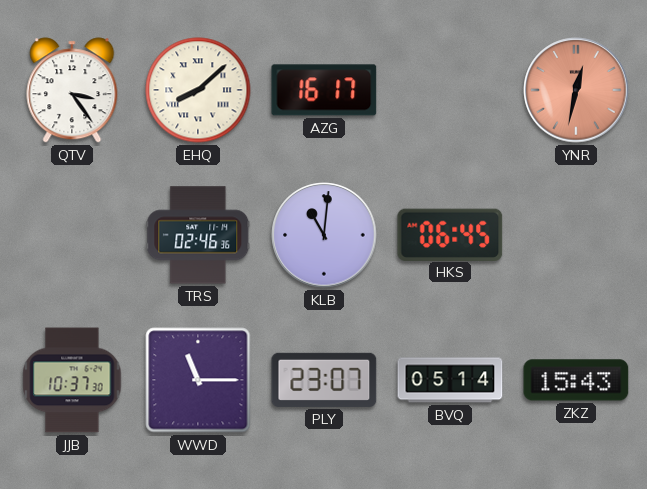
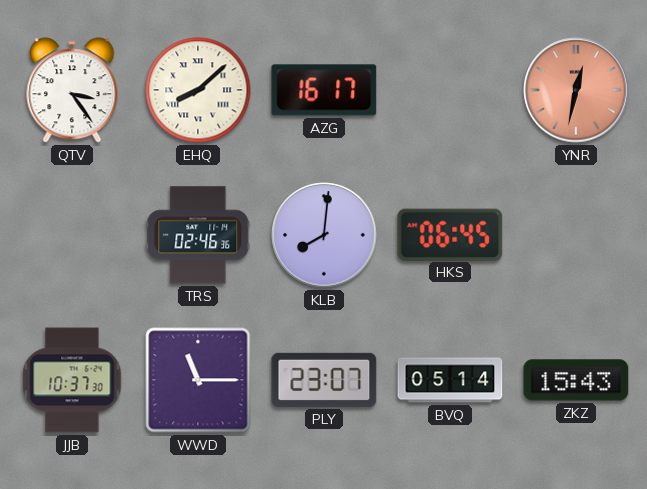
KLB: 11:01 -> 8:01 (324, 235)
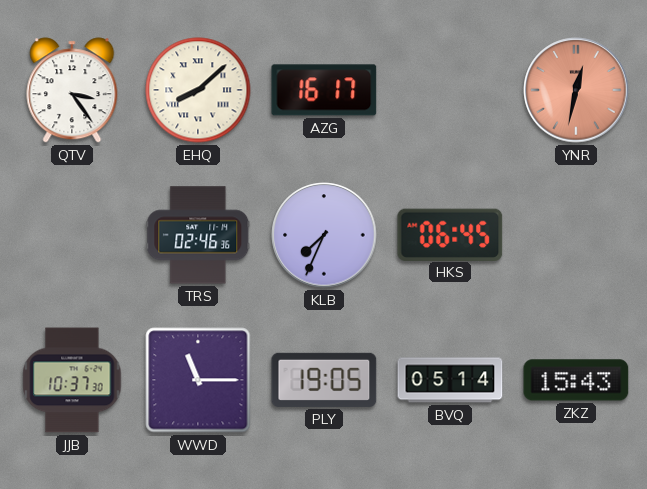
KLB: 8:01 -> 7:34 (324, 235)
PLY: 23:07 -> 19:05 (324, 380)
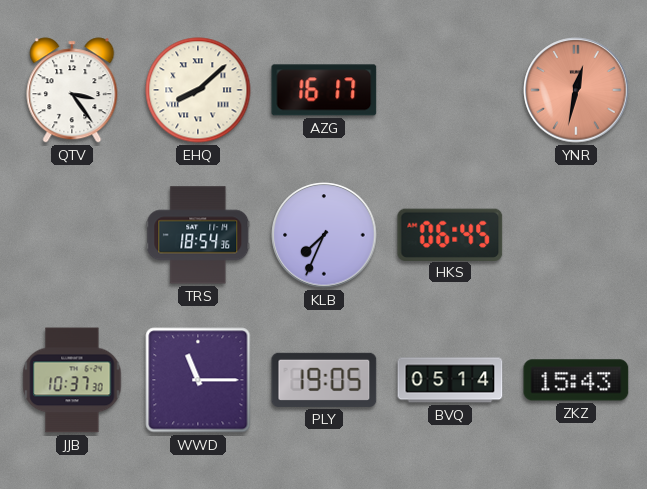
TRS: 02:46 -> 18:54 (198, 235)
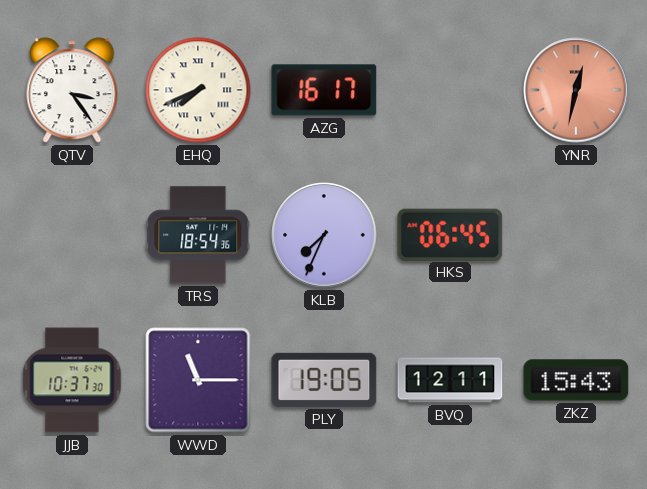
EHQ: 8:08 -> 7:41 (198, 90)
BVQ: 05:14 -> 12:11 (450, 380)
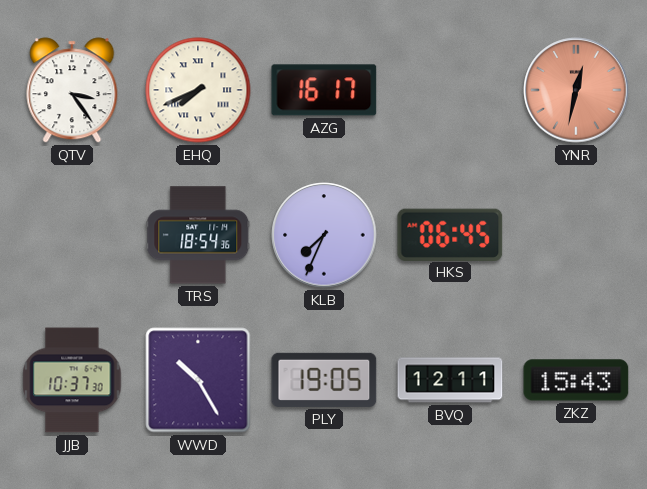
WWD: 11:15 -> 10:25 (198, 380)
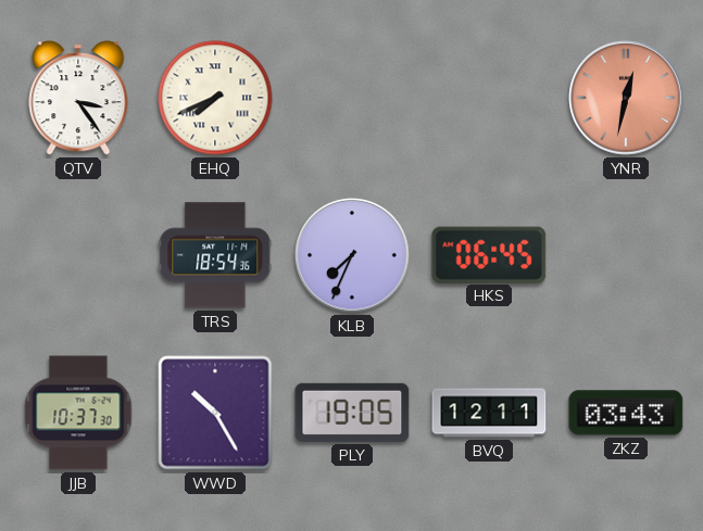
AZG: 16:17 -> none (324, 90)
ZKZ: 15:43 -> 03:43 (626, 413)
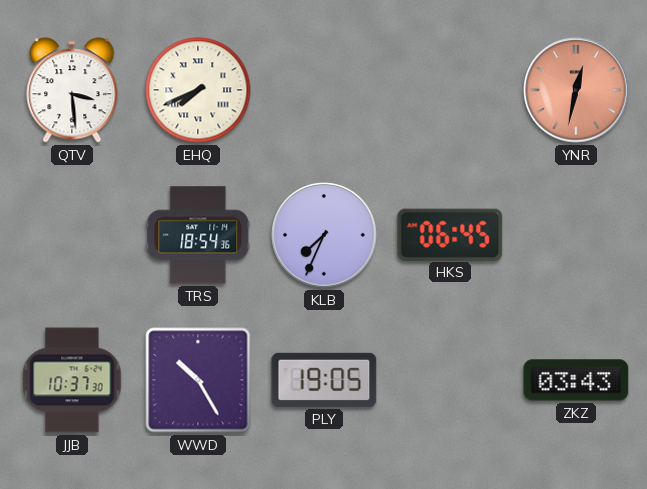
QTV: 3:24 -> 3:29 (72, 90)
BVQ: 12:11 -> none (489, 413)
